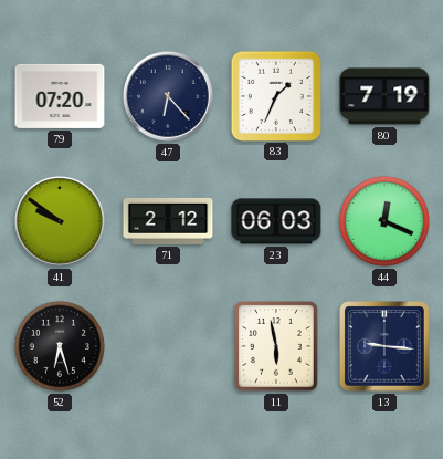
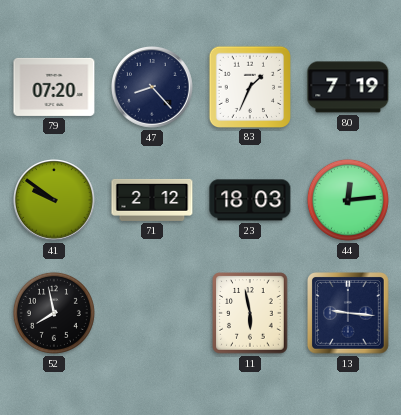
47: 6:23 -> 8:23 (153, 88)
23: 06:03 -> 18:03 (250, 200)
44: 12:19 -> 12:14 (348, 200)
52: 6:27 -> 7:58 (54, 313)
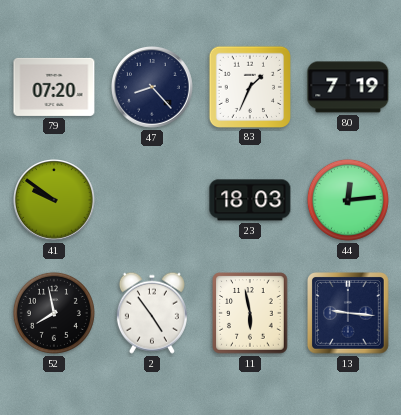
71: 2:12 -> none (152, 200)
2: none -> 4:54 (152, 313)
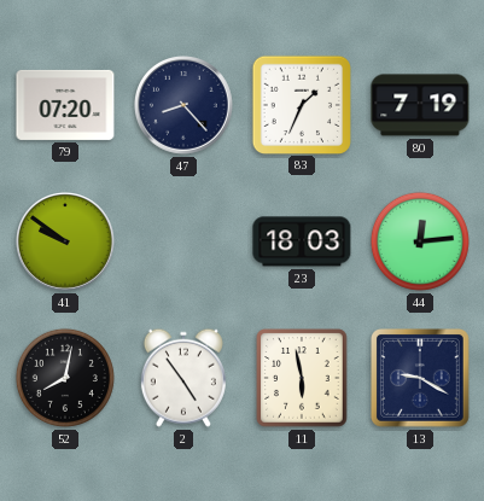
52: 7:58 -> 8:02 (65, 378)
13: 9:16 -> 9:20 (420, 379)
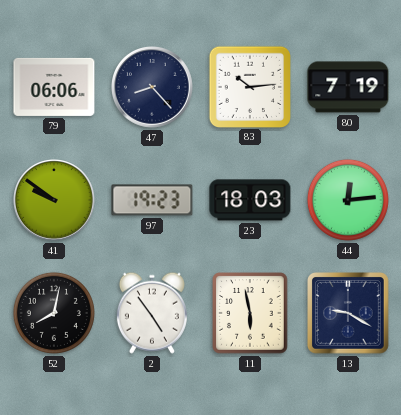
79: 07:20 -> 06:06 (54, 87)
83: 1:34 -> 10:14 (250, 86)
97: none -> 19:23 (152, 200)
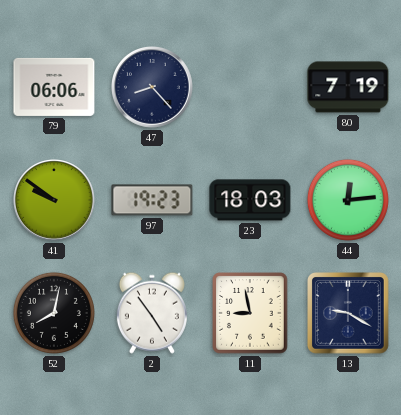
83: 10:14 -> none (250, 86)
11: 5:58 -> 8:58 (250, 313)
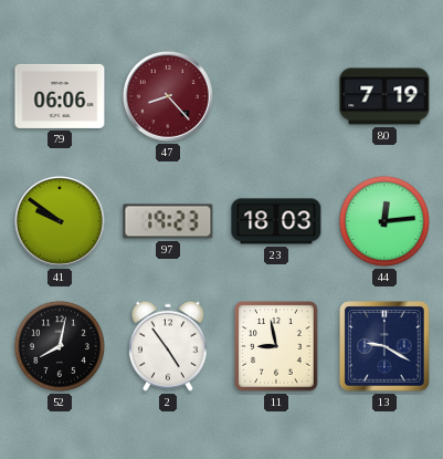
47 dial: navy -> burgundy (169, 97)
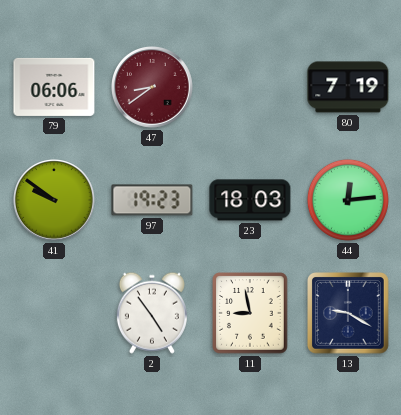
47: 8:23 -> 8:39 (153, 88)
52: 8:02 -> none (60, 346)
